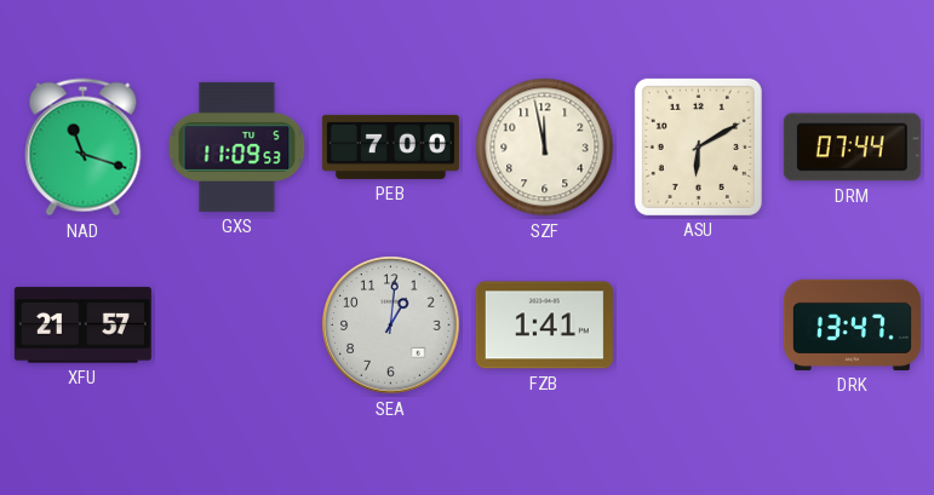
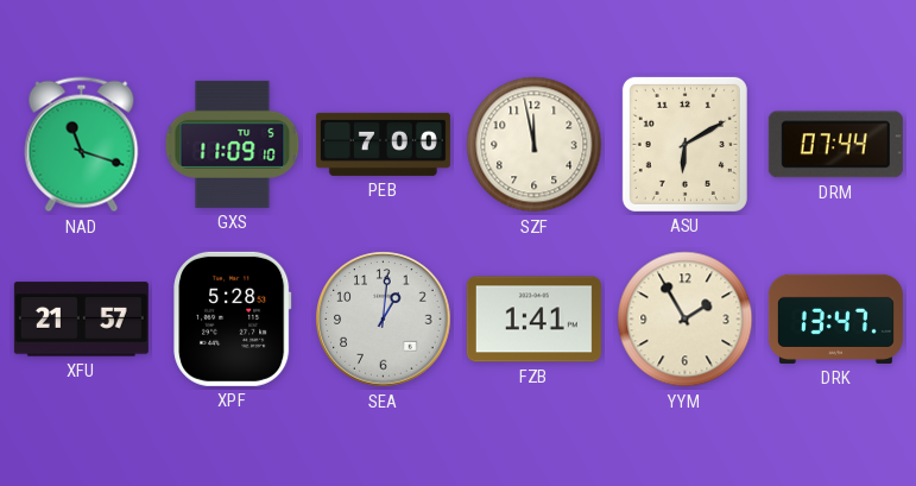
GXS: 11:09:53 -> 11:09:10 (233, 144)
XPF: none -> 5:28 (233, 318)
YYM: none -> 1:55 (686, 320)
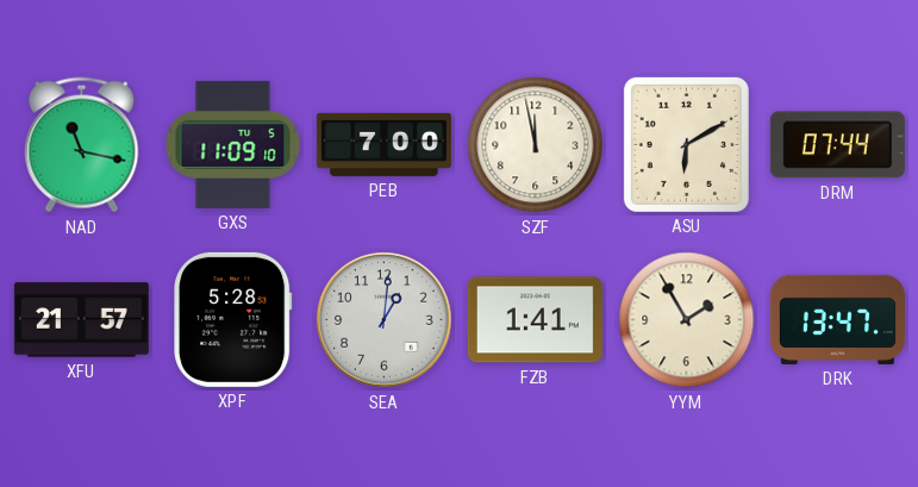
NAD: 11:18 -> 11:17 (82, 145)
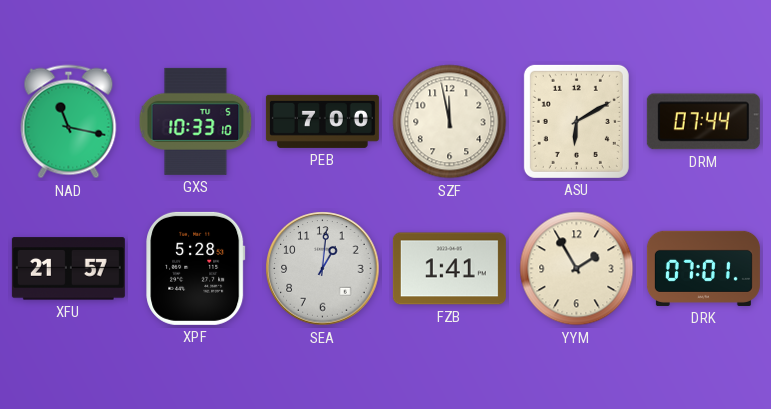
GXS: 11:09 -> 10:33 (196, 121)
DRK: 13:47 -> 07:01 (703, 268)
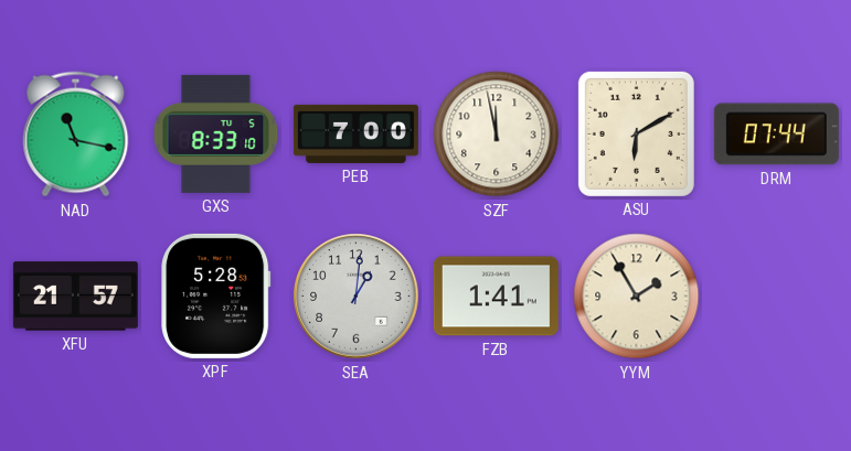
GXS: 10:33 -> 8:33 (216, 133)
DRK: 07:01 -> none (703, 268)
